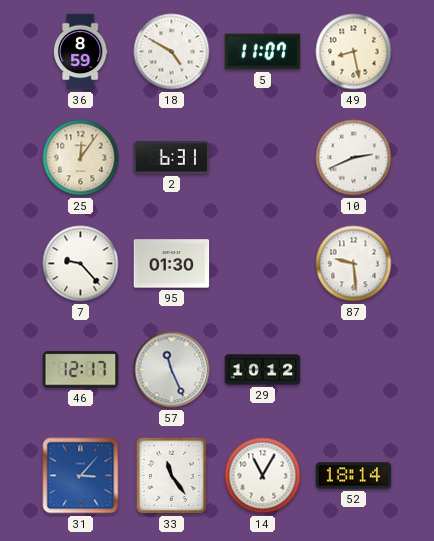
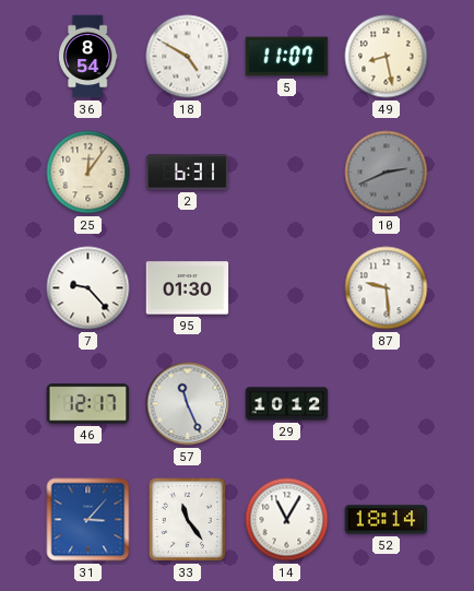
36: 8:59 -> 8:54 (87, 57)
10 dial: white -> grey (387, 173)
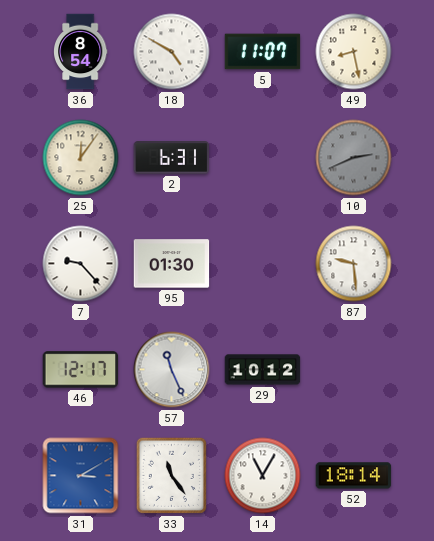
31: 3:07 -> 3:10 (81, 476)
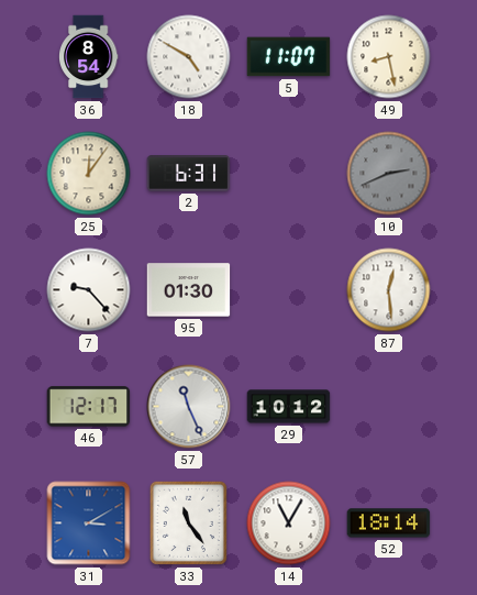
87: 9:29 -> 12:29 (389, 290)
